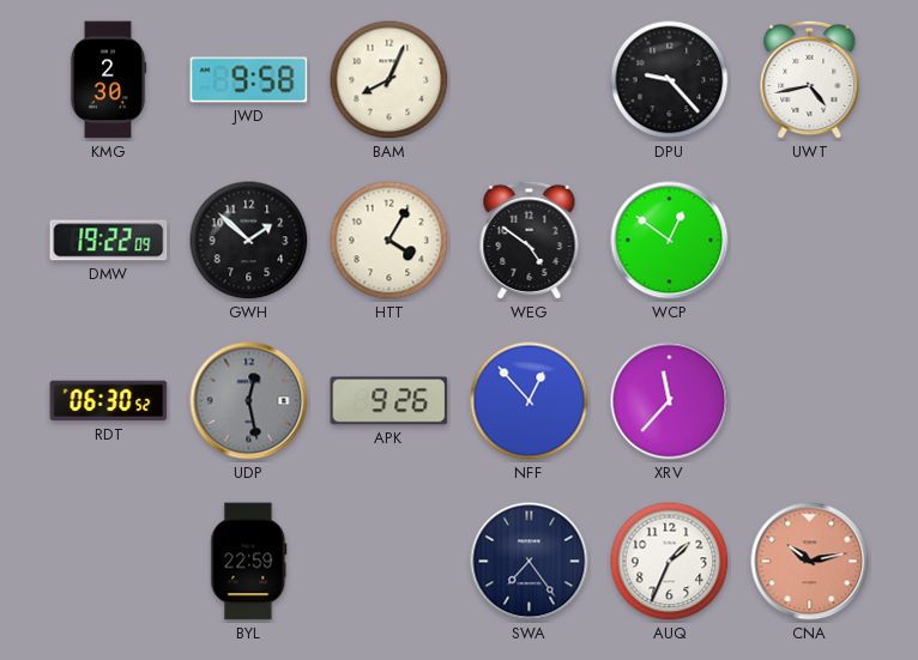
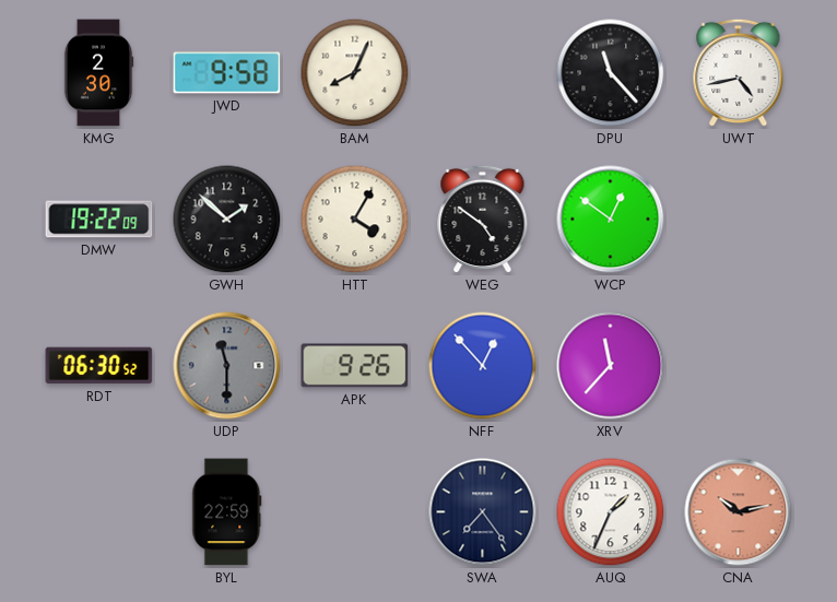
DPU: 9:23 -> 11:23 (611, 73)
UDP: 12:28 -> 11:30 (227, 366)
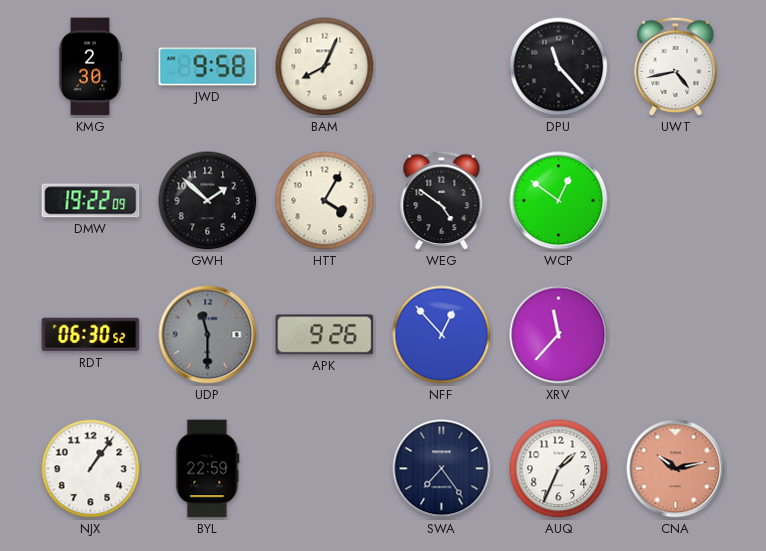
NJX: none -> 1:06 (91, 469)
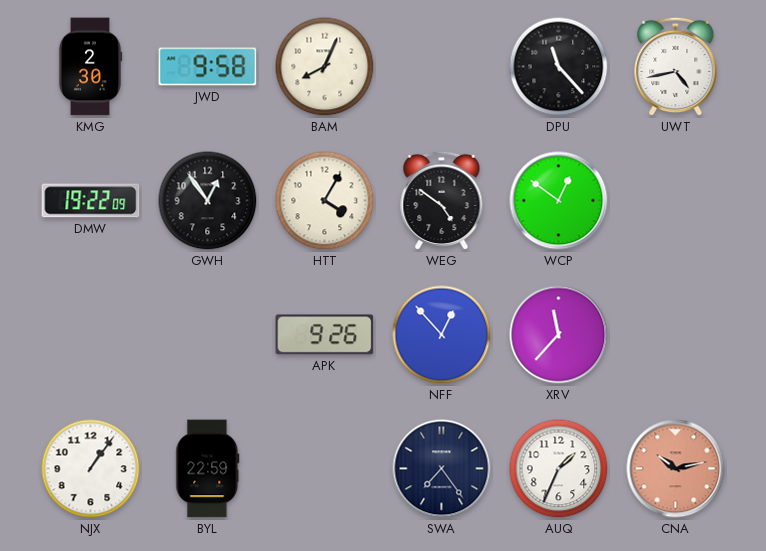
GWH: 1:52 -> 12:54 (208, 201)
RDT: 06:30 -> none (91, 335)
UDP: 11:30 -> none (208, 335)
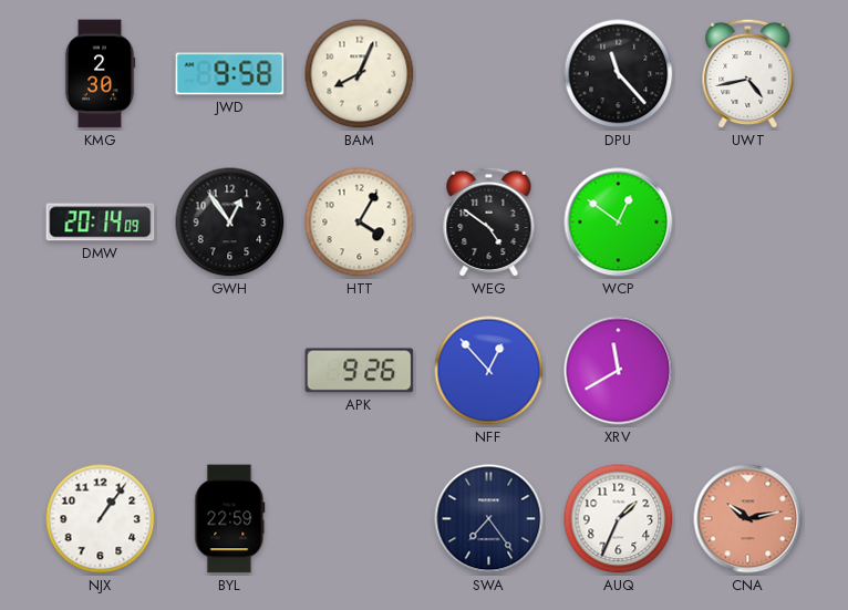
DMW: 19:22 -> 20:14 (101, 223)
XRV: 11:37 -> 11:40 (619, 371)
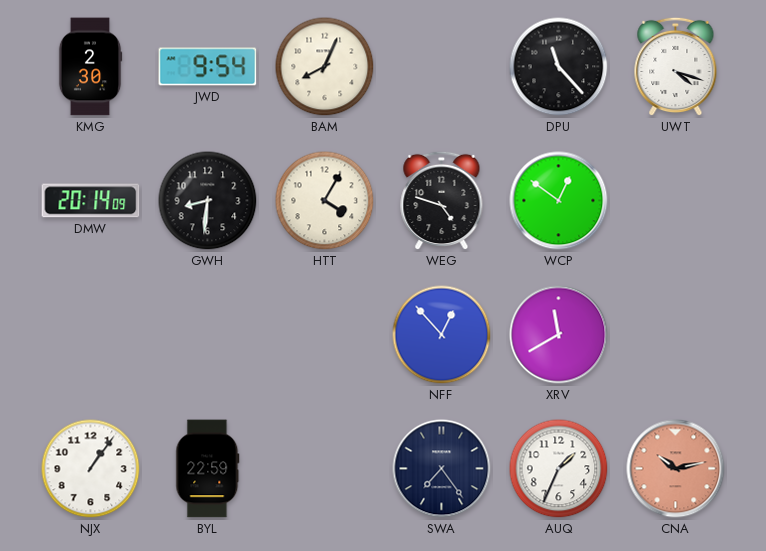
JWD: 9:58 -> 9:54 (208, 67)
UWT: 4:43 -> 4:18 (676, 67)
GWH: 12:54 -> 8:31 (208, 201)
WEG: 4:51 -> 4:48 (442, 201)
APK: 9:26 -> none (360, 371)
